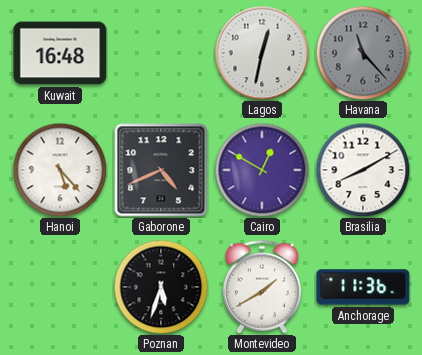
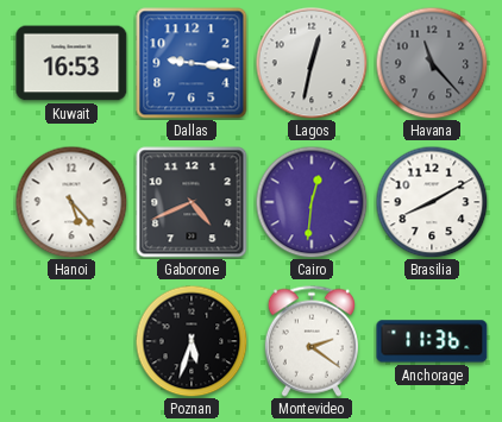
Kuwait: 16:48 -> 16:53 (71, 63)
Dallas: none -> 9:16 (192, 63)
Cairo: 12:50 -> 12:31 (312, 202)
Montevideo: 1:40 -> 2:21 (312, 341)
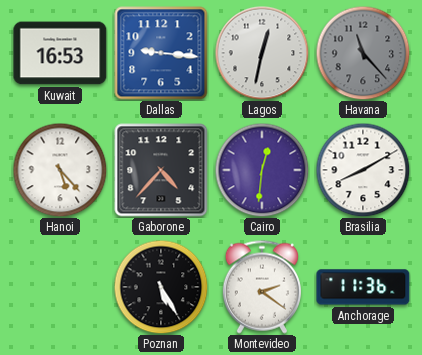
Gaborone: 4:41 -> 4:37 (161, 170)
Poznan: 5:33 -> 5:25 (161, 287)
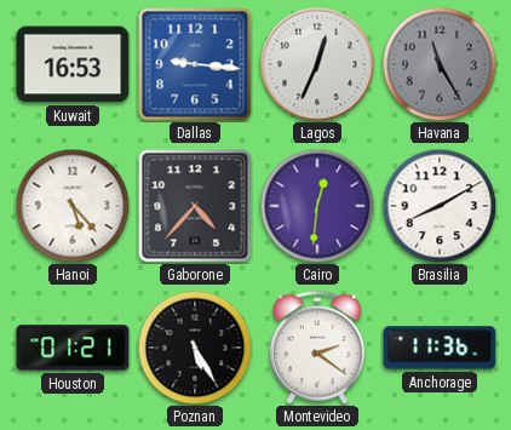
Lagos: 12:32 -> 12:34 (317, 64)
Havana: 11:23 -> 11:25 (440, 64)
Houston: none -> 01:21 (73, 348)
